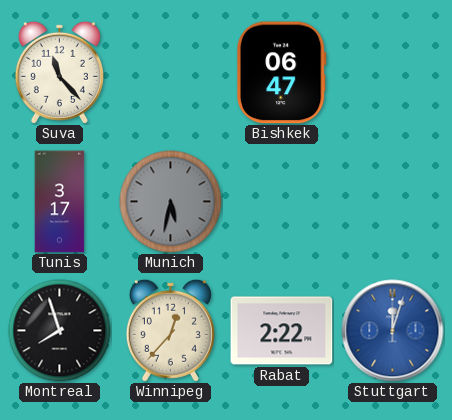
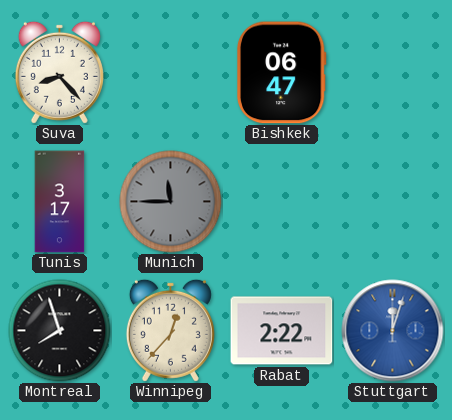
Suva: 11:23 -> 8:23 (59, 72)
Munich: 5:32 -> 11:45 (171, 202)
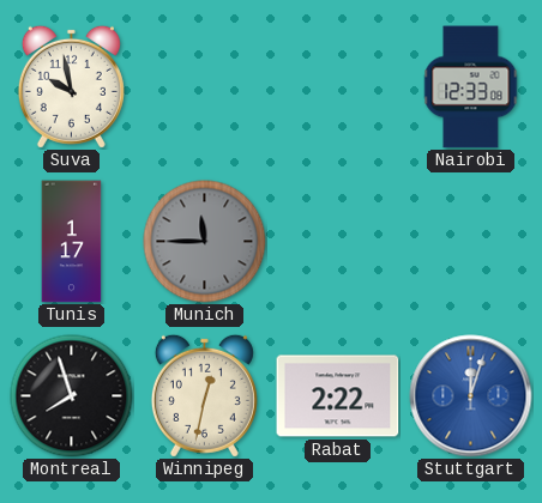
Suva: 8:23 -> 9:58 (71, 86)
Bishkek: 06:47 -> none (281, 73)
Nairobi: none -> 12:33 (471, 87)
Tunis: 3:17 -> 1:17 (72, 242)
Winnipeg: 12:37 -> 12:32 (204, 395)
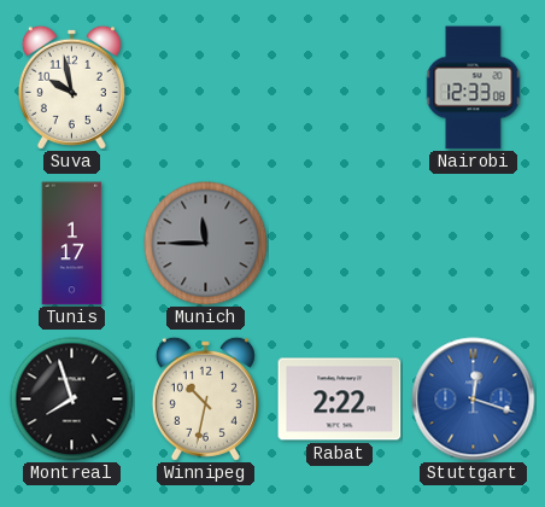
Winnipeg: 12:32 -> 10:32 (205, 398)
Stuttgart: 12:03 -> 12:18 (474, 400)
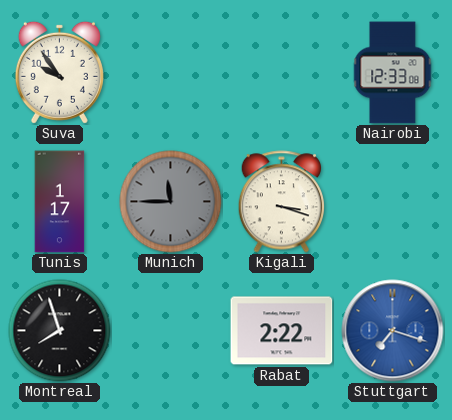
Suva: 9:58 -> 9:54 (59, 72)
Kigali: none -> 3:18 (281, 202)
Winnipeg: 10:32 -> none (205, 398)
Stuttgart: 12:18 -> 7:18 (393, 331)
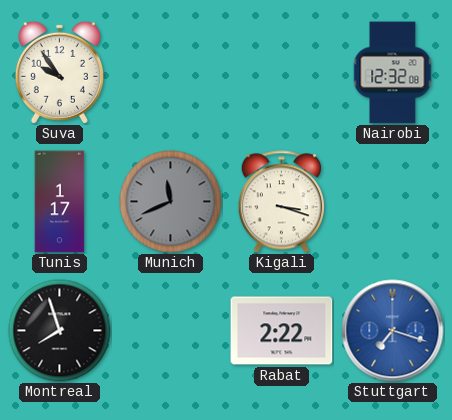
Nairobi: 12:33 -> 12:32 (393, 73)
Munich: 11:45 -> 11:41 (171, 202)
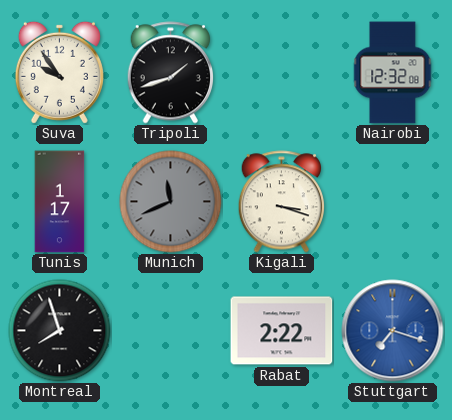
Tripoli: none -> 1:42 (170, 73)
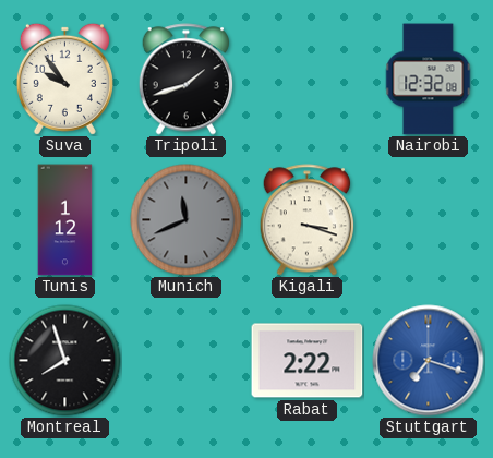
Tunis: 1:17 -> 1:12 (65, 220)
